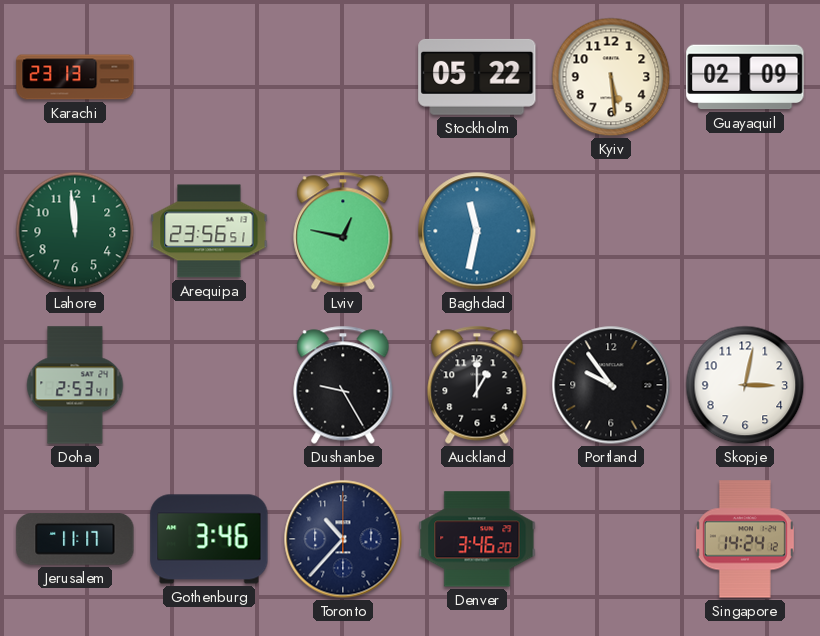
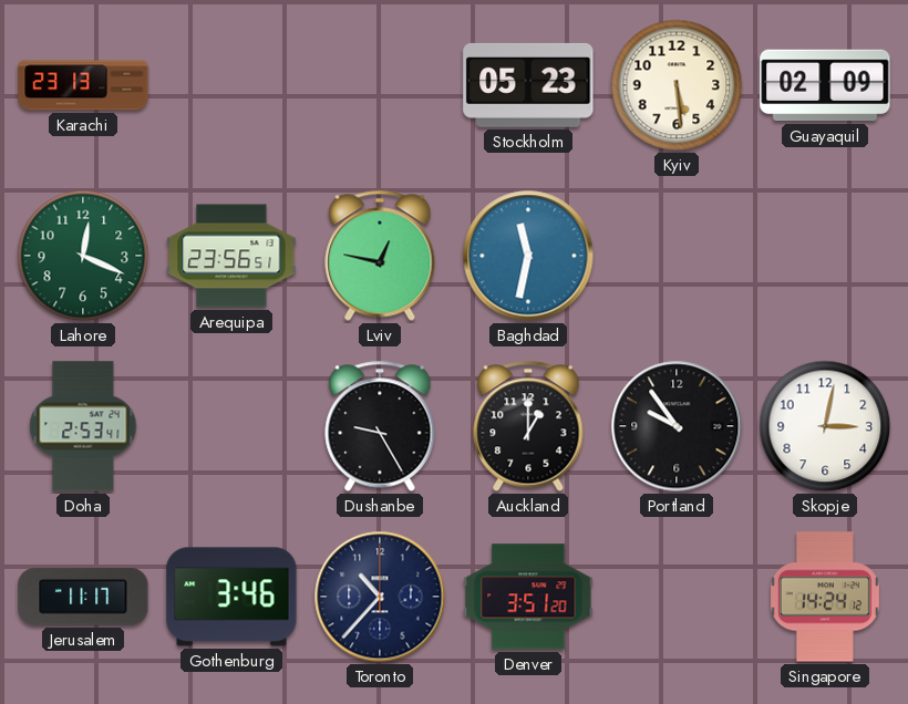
Stockholm: 05:22 -> 05:23 (528, 85)
Lahore: 11:59 -> 12:19 (83, 256)
Denver: 3:46 -> 3:51 (528, 597)
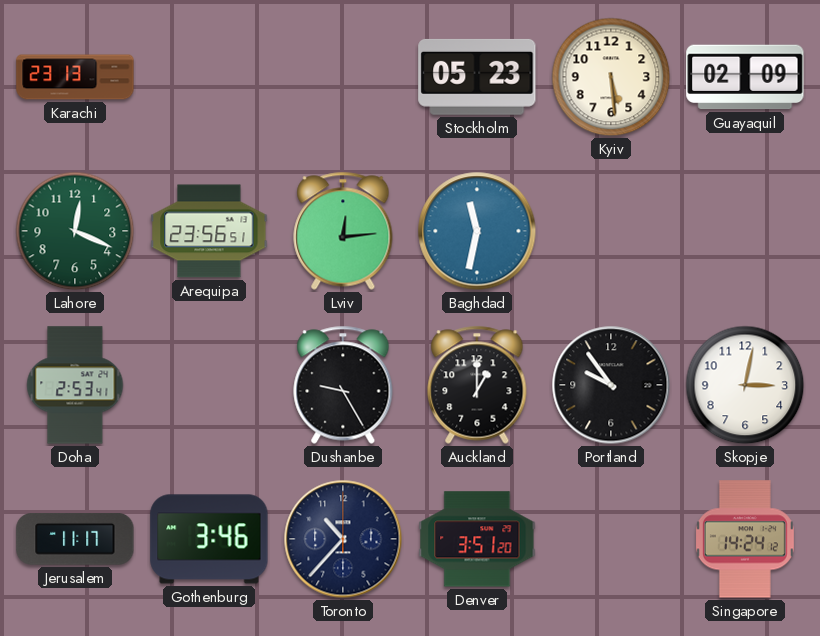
Lviv: 12:47 -> 12:14 (343, 231)
